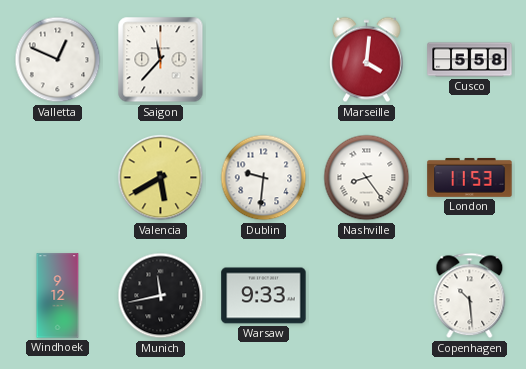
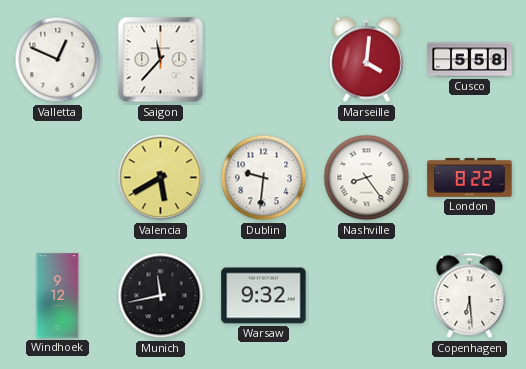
London: 11:53 -> 8:22 (470, 177)
Warsaw: 9:33 -> 9:32 (264, 296)
Copenhagen: 10:29 -> 6:29 (470, 296)
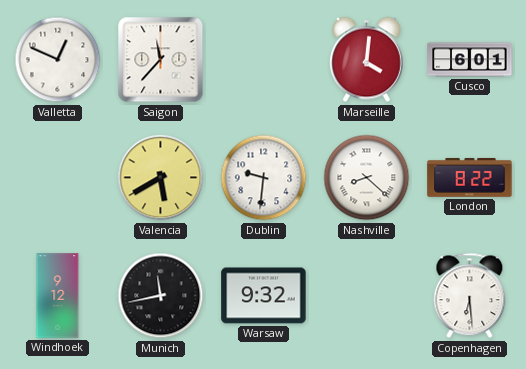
Cusco: 5:58 -> 6:01 (470, 60)
Nashville: 8:24 -> 8:22 (367, 178)
